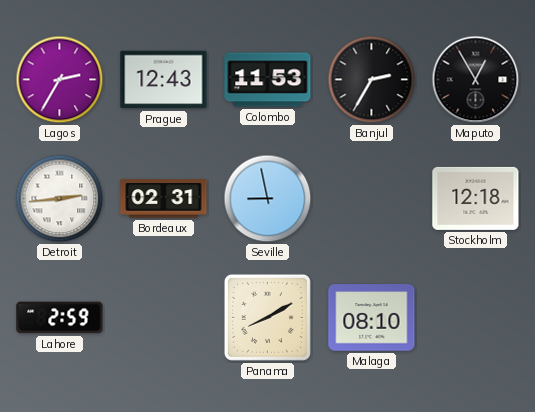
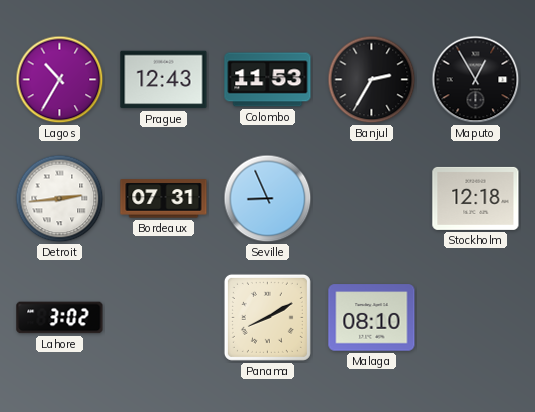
Lagos: 2:35 -> 10:35 (60, 80)
Bordeaux: 02:31 -> 07:31 (164, 199)
Seville: 8:58 -> 8:56 (268, 199)
Lahore: 2:59 -> 3:02 (60, 318)
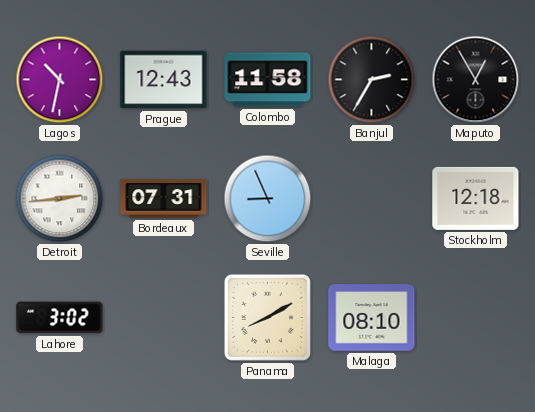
Lagos: 10:35 -> 10:32 (60, 80)
Colombo: 11:53 -> 11:58 (268, 80)
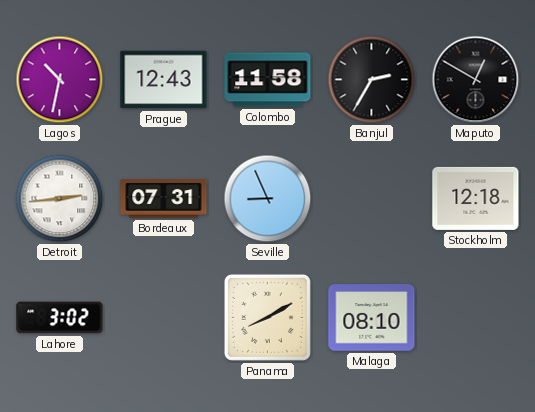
Maputo: 12:55 -> 12:50 (476, 80)
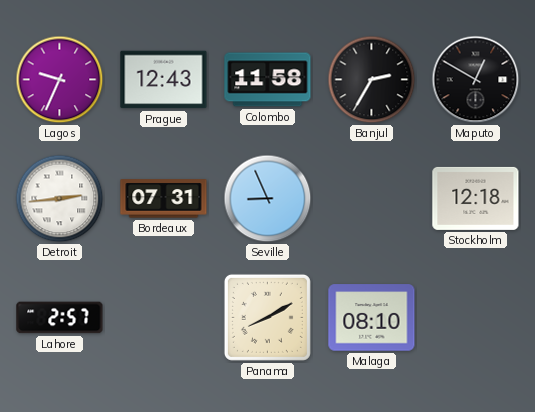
Lagos: 10:32 -> 9:34 (60, 80)
Lahore: 3:02 -> 2:57 (60, 318)
